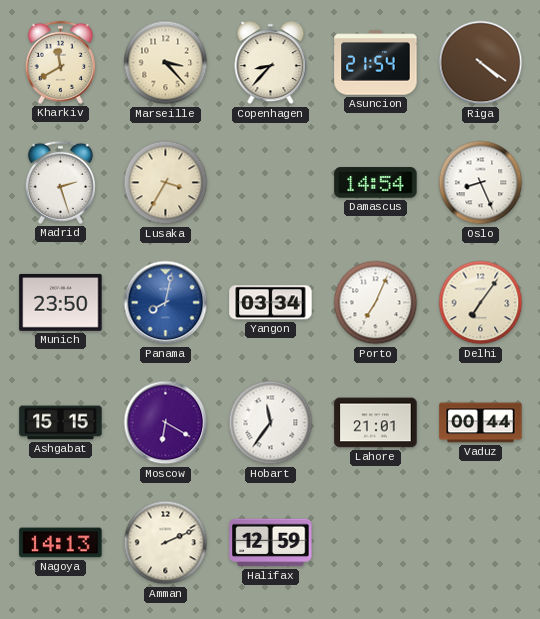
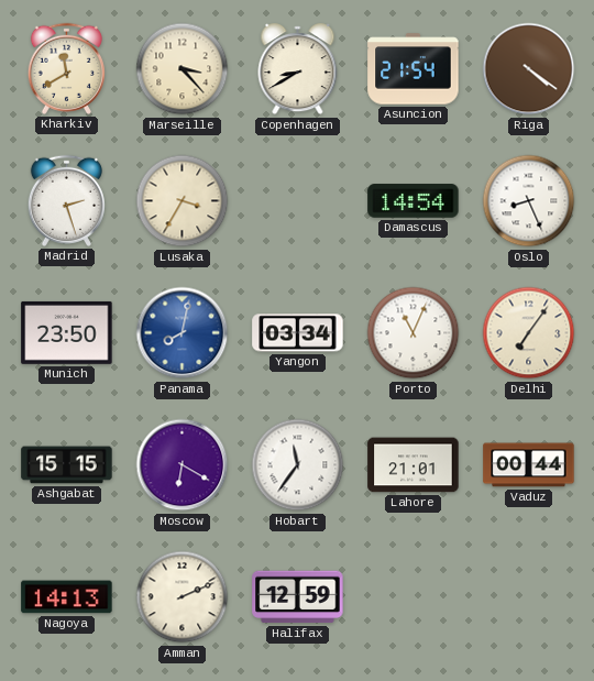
Copenhagen: 8:37 -> 8:40 (298, 69)
Porto: 7:04 -> 11:04 (414, 333)
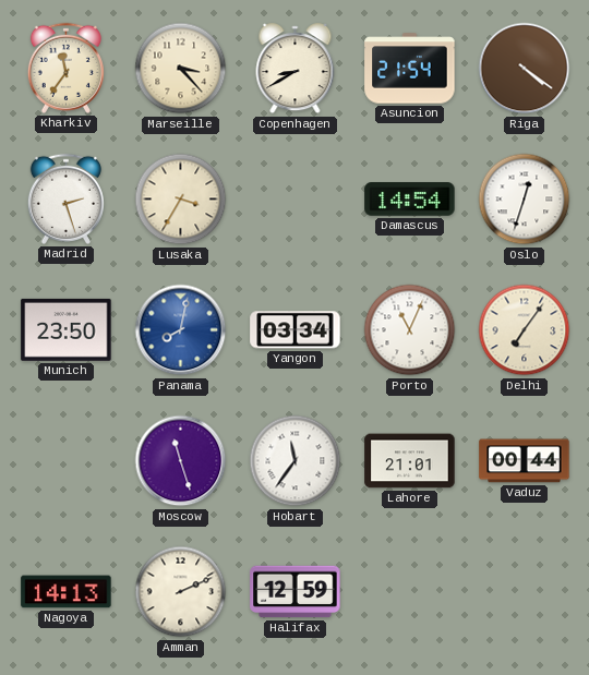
Kharkiv: 11:40 -> 11:36 (65, 68)
Oslo: 8:26 -> 12:33 (525, 200)
Ashgabat: 15:15 -> none (67, 465)
Moscow: 6:20 -> 11:27 (181, 461)
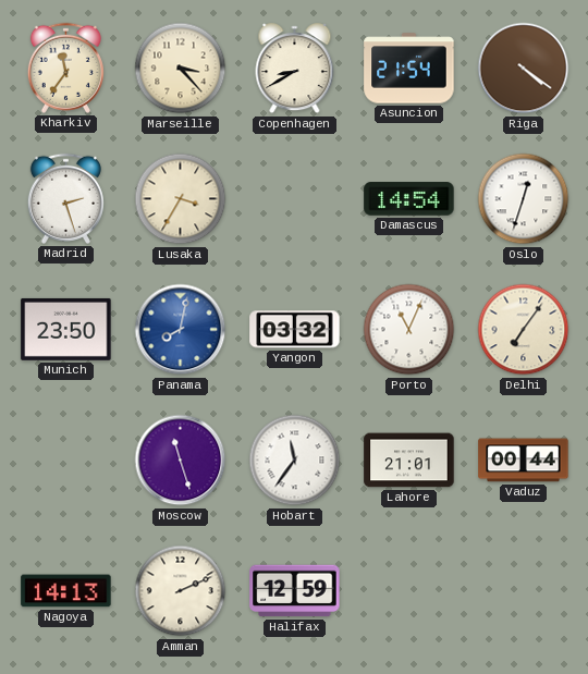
Yangon: 03:34 -> 03:32 (295, 330)
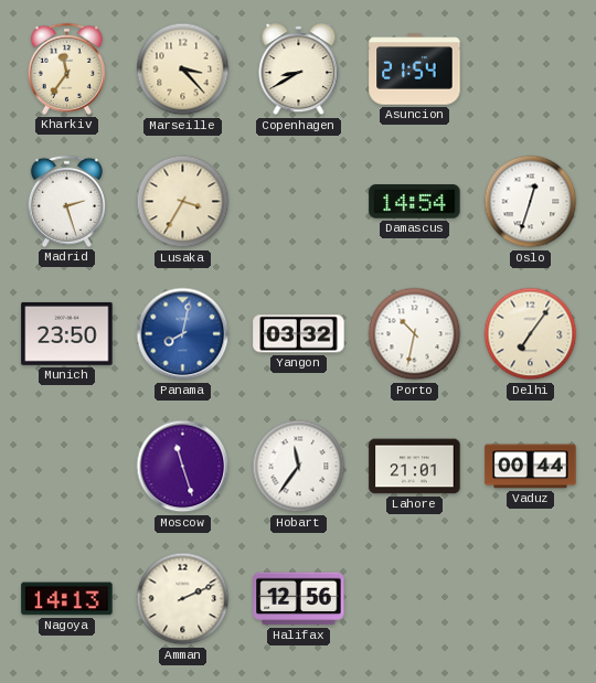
Riga: 4:21 -> none (524, 69)
Porto: 11:04 -> 10:32 (415, 334)
Halifax: 12:59 -> 12:56 (299, 599)
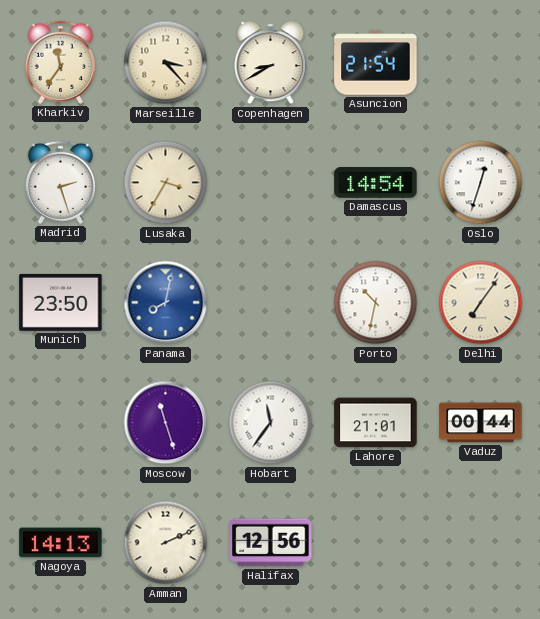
Yangon: 03:32 -> none (299, 334)
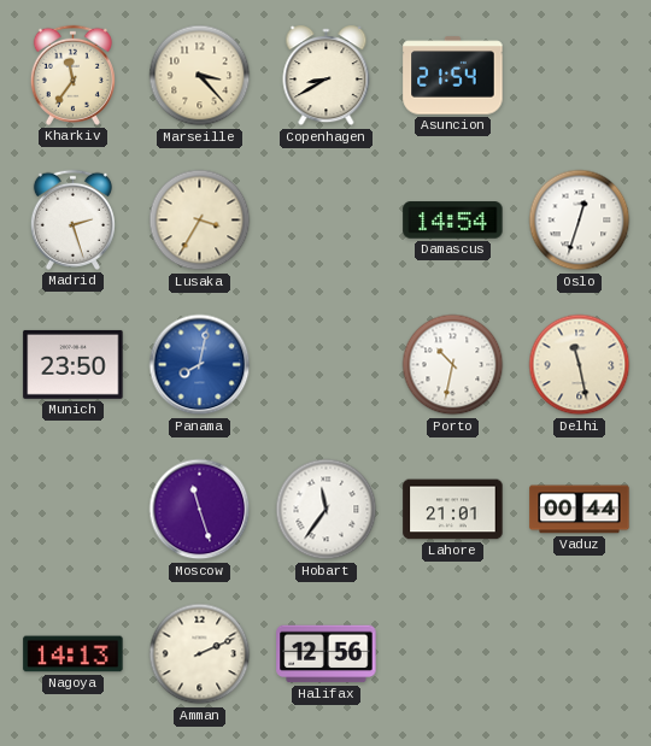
Delhi: 7:06 -> 11:28 (580, 365)
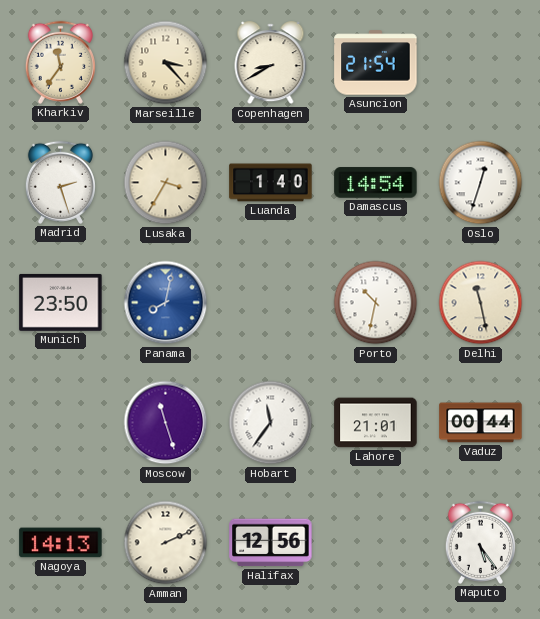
Luanda: none -> 1:40 (271, 183)
Maputo: none -> 5:24 (480, 542)
